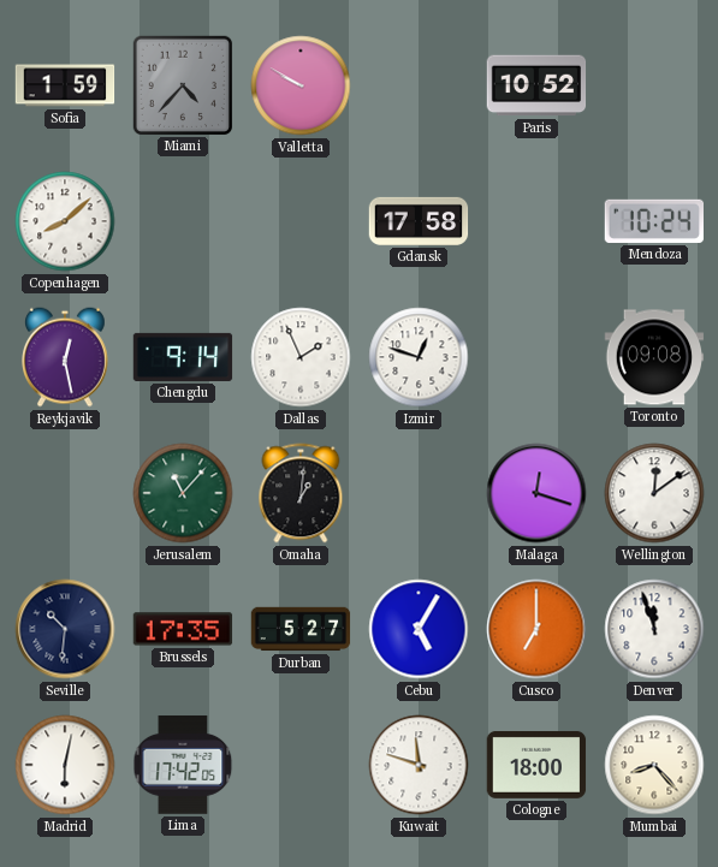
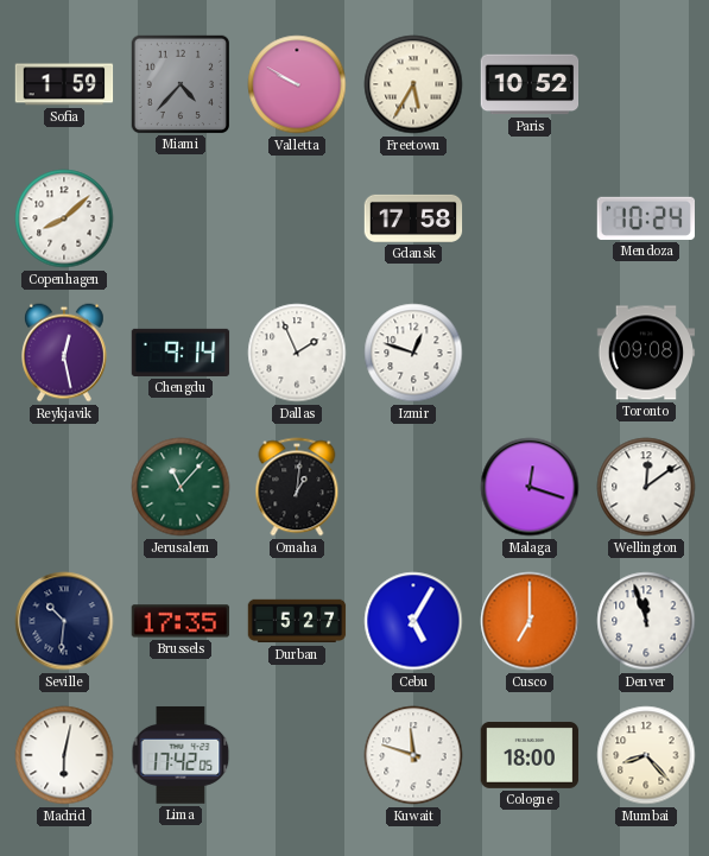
Freetown: none -> 5:35 (413, 84)
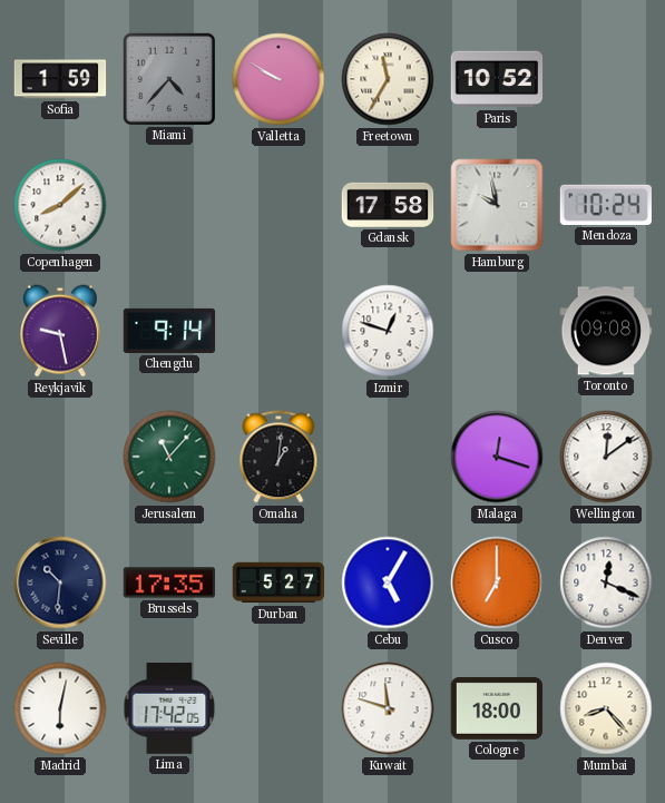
Freetown: 5:35 -> 11:35 (388, 79)
Hamburg: none -> 9:58 (497, 205)
Reykjavik: 12:28 -> 9:28 (61, 331)
Dallas: 1:56 -> none (297, 353)
Denver: 11:57 -> 12:19 (606, 582)
